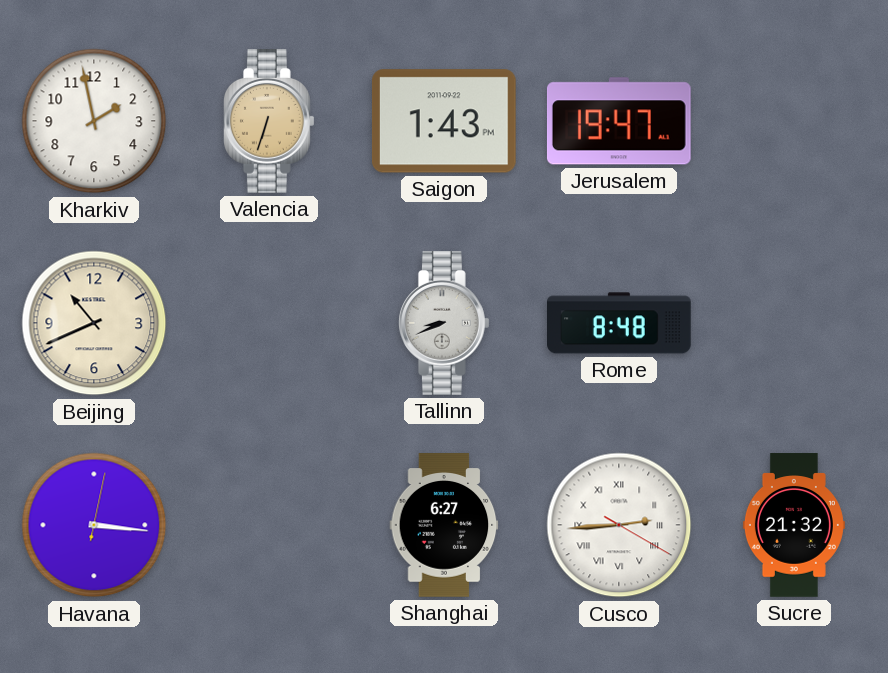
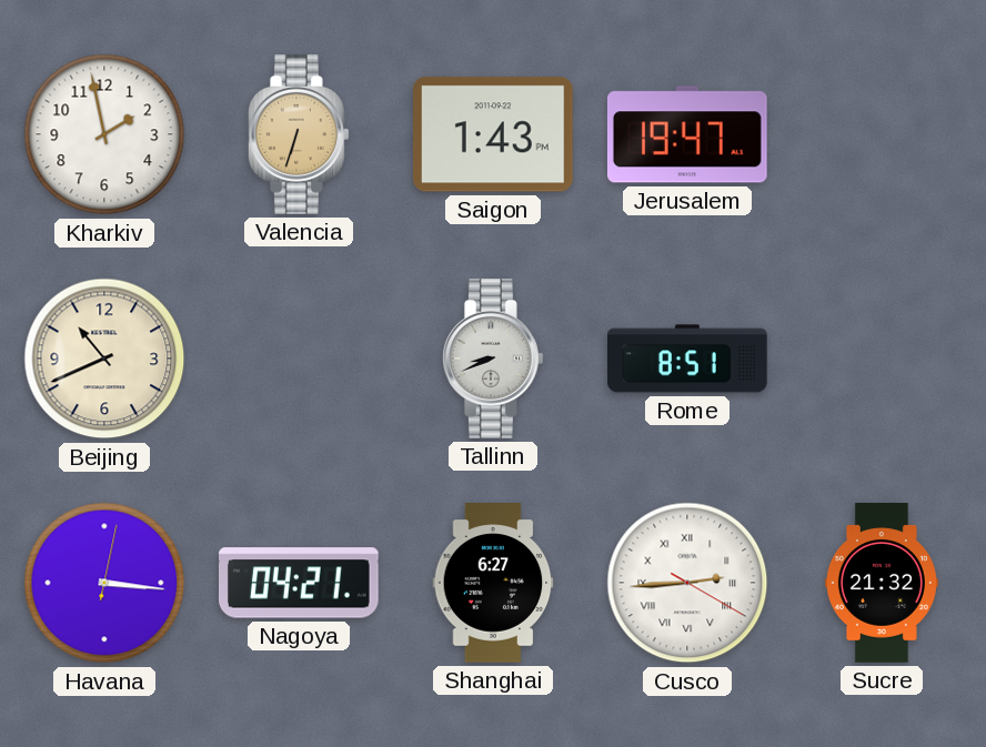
Rome: 8:48 -> 8:51 (688, 359)
Nagoya: none -> 04:21 (300, 583)
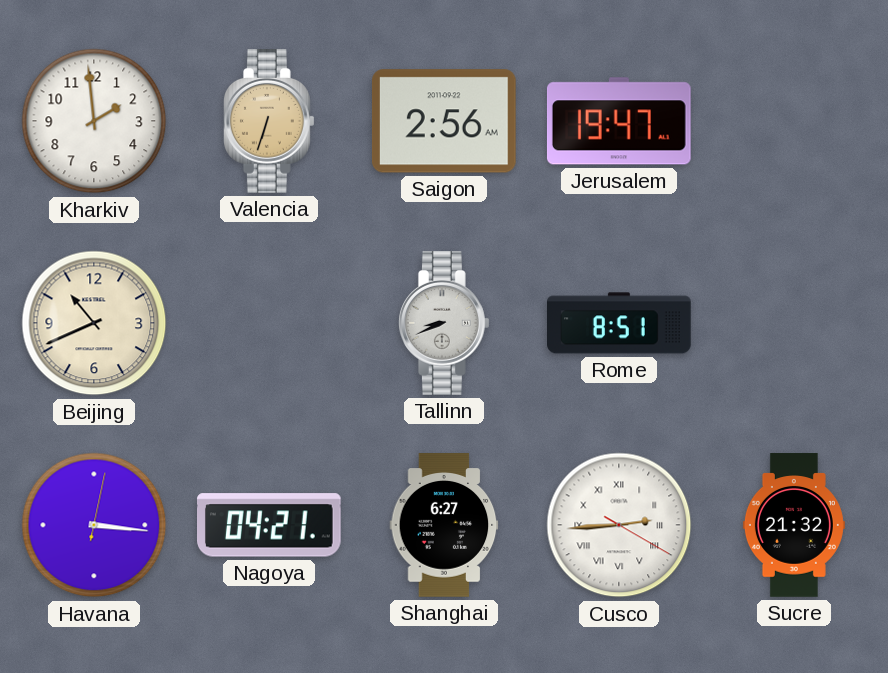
Kharkiv: 1:58 -> 1:59 (94, 121)
Saigon: 1:43 -> 2:56 (444, 121)
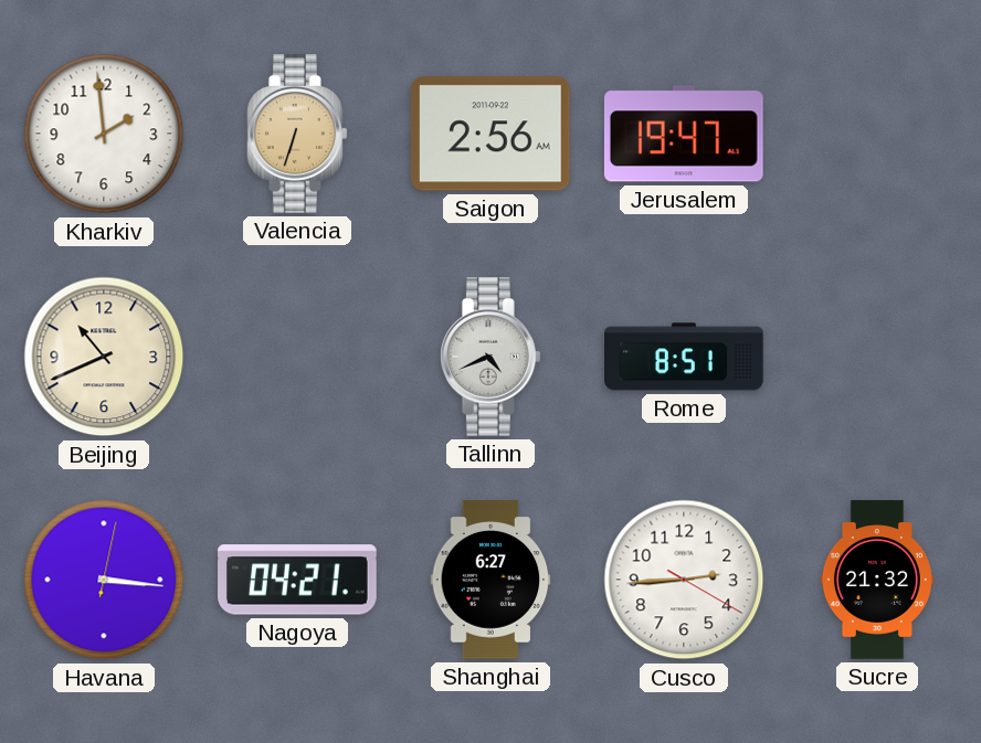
Tallinn: 8:41 -> 4:41 (492, 358)
Cusco numerals: Roman -> Arabic (684, 580)
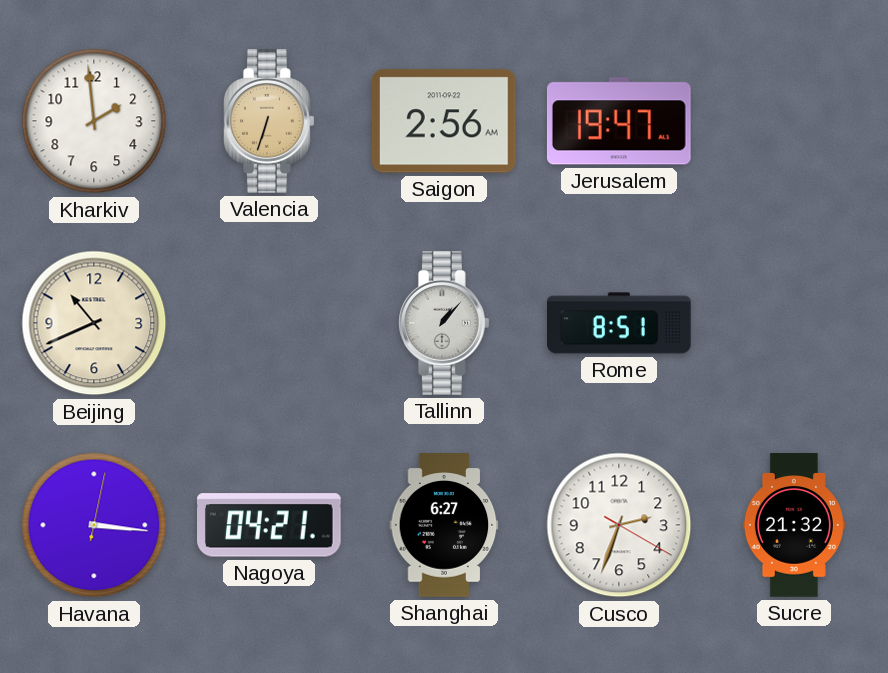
Tallinn: 4:41 -> 1:07 (445, 324)
Cusco: 2:44 -> 2:33 (619, 525)
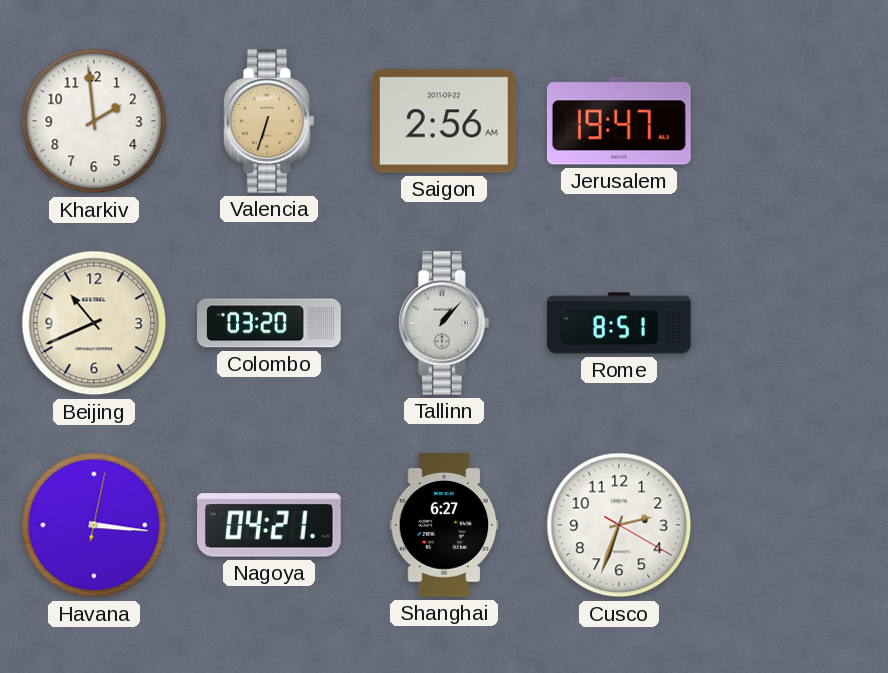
Colombo: none -> 03:20 (270, 323)
Sucre: 21:32 -> none (794, 525)
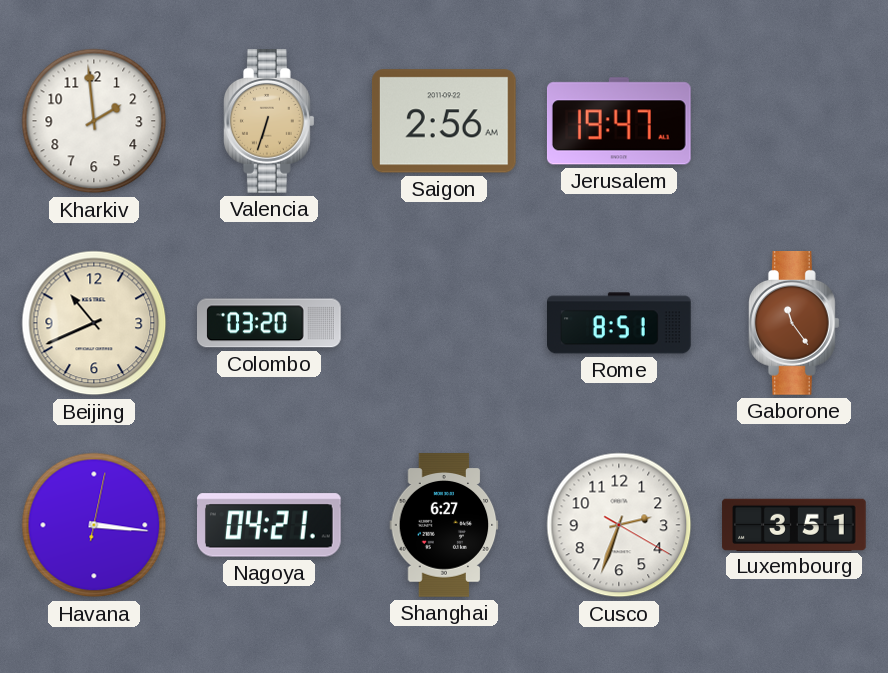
Tallinn: 1:07 -> none (445, 324)
Gaborone: none -> 11:24 (795, 324)
Luxembourg: none -> 3:51 (794, 524)
